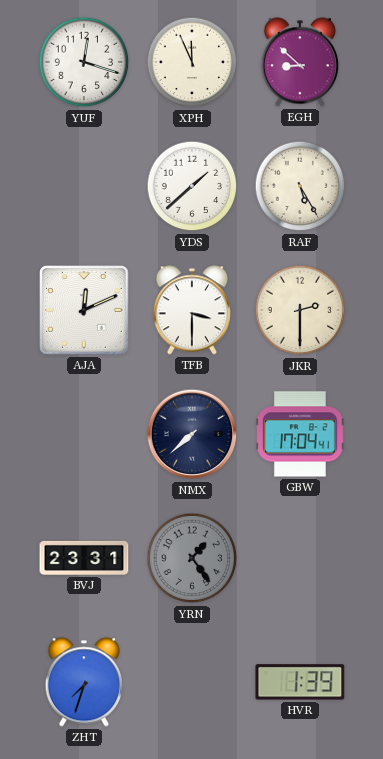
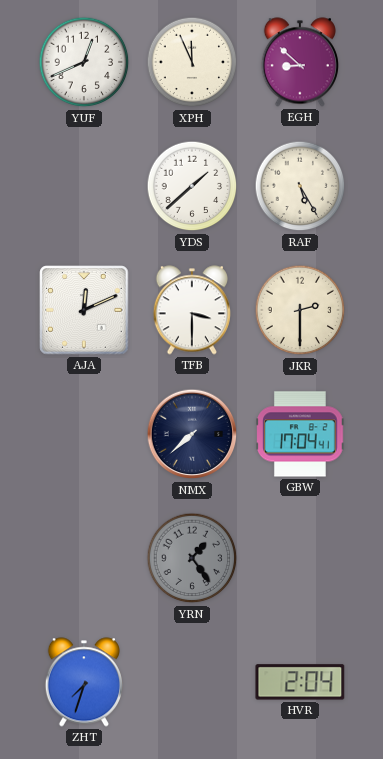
YUF: 12:18 -> 12:41 (84, 62)
BVJ: 23:31 -> none (84, 558)
HVR: 1:39 -> 2:04 (300, 682)
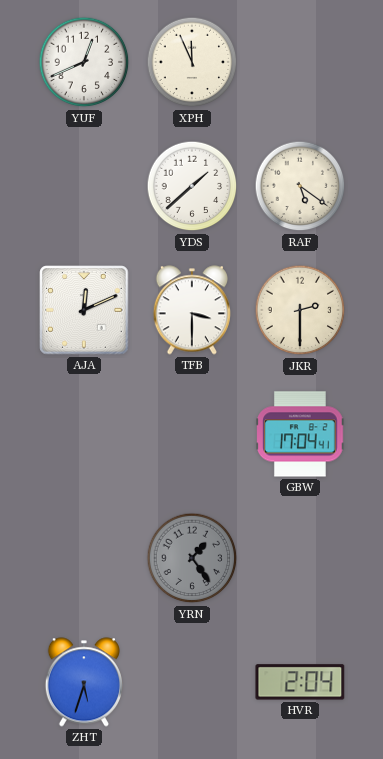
EGH: 8:52 -> none (300, 62)
RAF: 5:25 -> 5:21 (300, 186)
NMX: 7:38 -> none (192, 434)
ZHT: 7:33 -> 5:33 (84, 682)
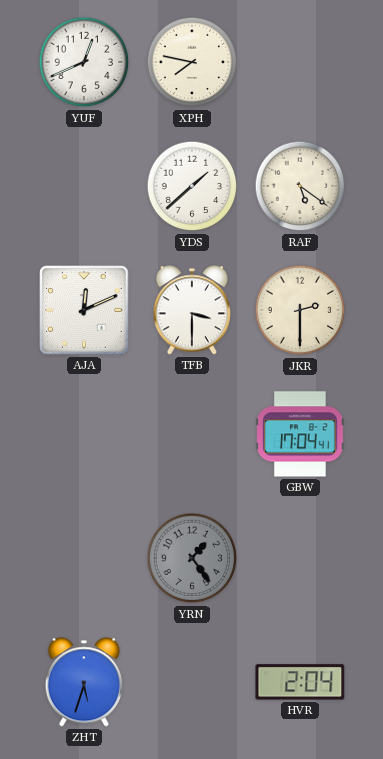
XPH: 11:56 -> 7:47 (192, 62)
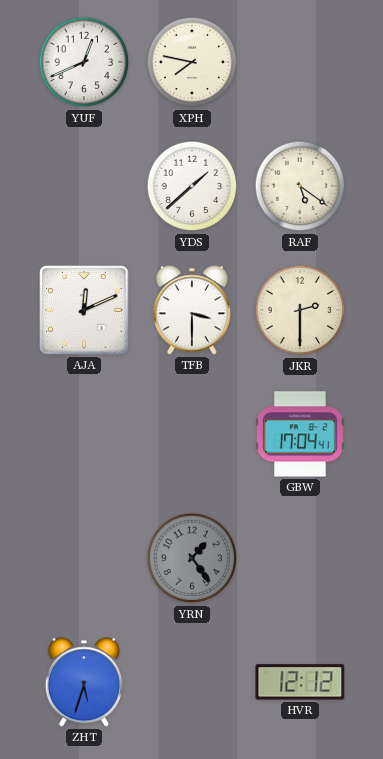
HVR: 2:04 -> 12:12 (300, 682)
